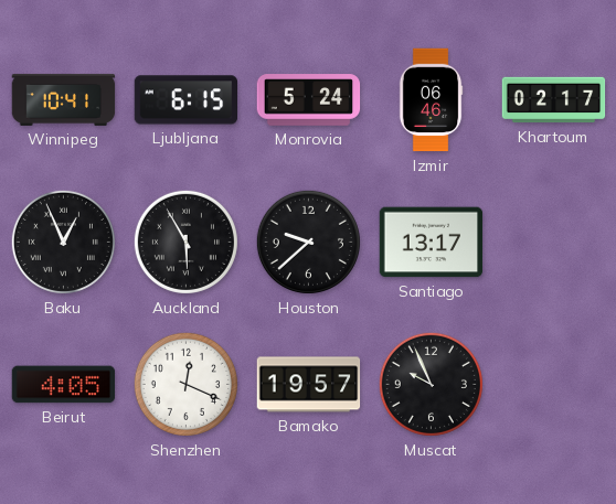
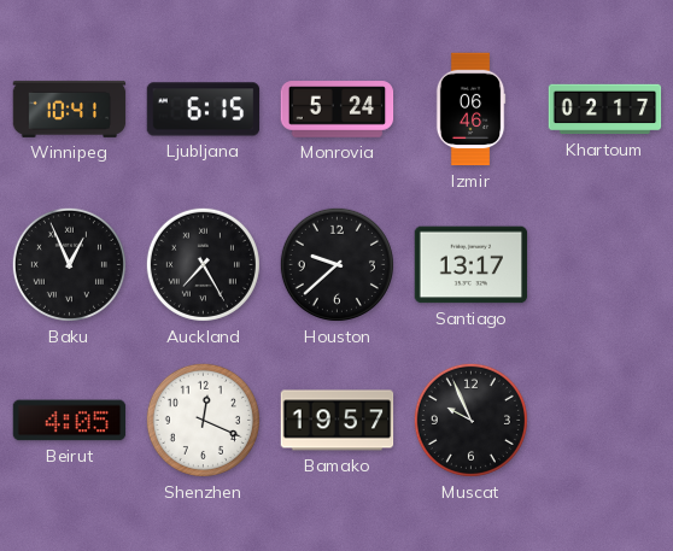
Auckland: 5:55 -> 7:25 (203, 264)
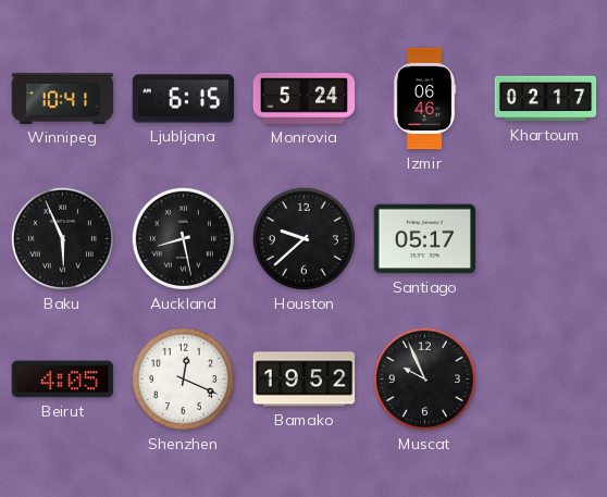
Baku: 12:56 -> 5:56 (62, 238)
Auckland: 7:25 -> 8:28 (183, 238)
Santiago: 13:17 -> 05:17 (425, 239)
Bamako: 19:57 -> 19:52 (305, 380)
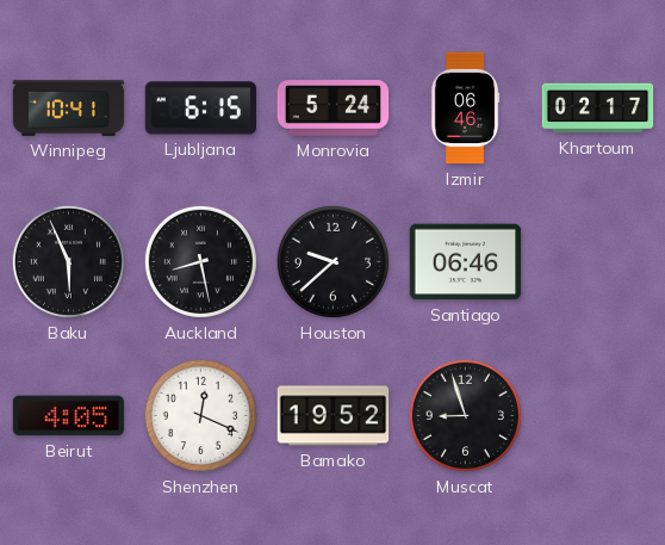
Santiago: 05:17 -> 06:46 (466, 262)
Muscat: 9:56 -> 8:57 (465, 415)
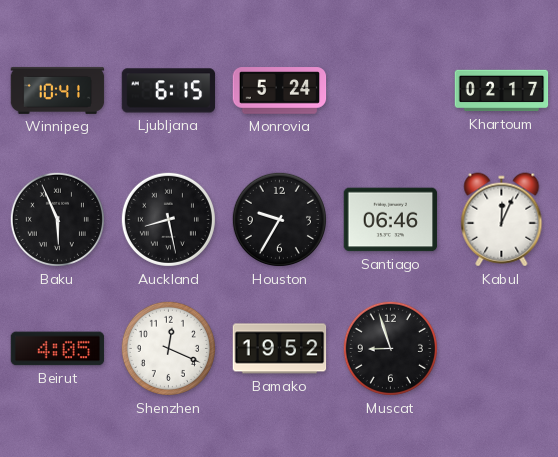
Izmir: 06:46 -> none (465, 109)
Houston: 9:38 -> 9:35 (279, 219)
Kabul: none -> 12:04 (502, 220)
